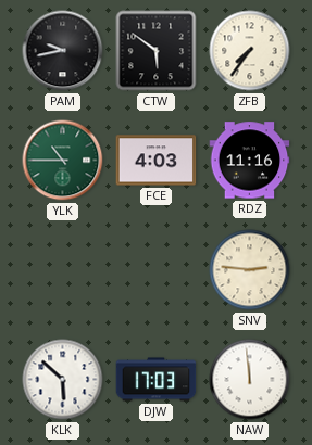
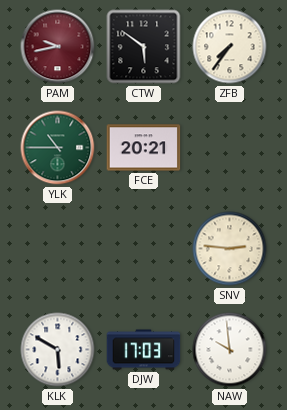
PAM dial: black -> burgundy (58, 47)
FCE: 4:03 -> 20:21 (144, 148)
RDZ: 11:16 -> none (250, 161)
KLK: 5:52 -> 5:50 (58, 350)
NAW: 11:59 -> 9:59 (230, 350)
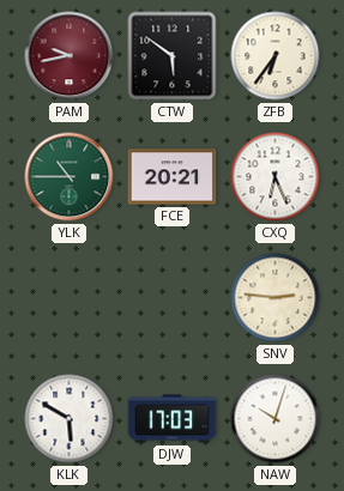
ZFB: 7:36 -> 6:36 (276, 56)
CXQ: none -> 6:26 (276, 177)
NAW: 9:59 -> 10:03 (276, 419)
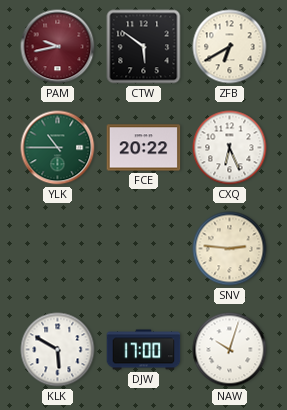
ZFB: 6:36 -> 6:40 (230, 47)
FCE: 20:21 -> 20:22 (144, 148)
DJW: 17:03 -> 17:00 (144, 350)
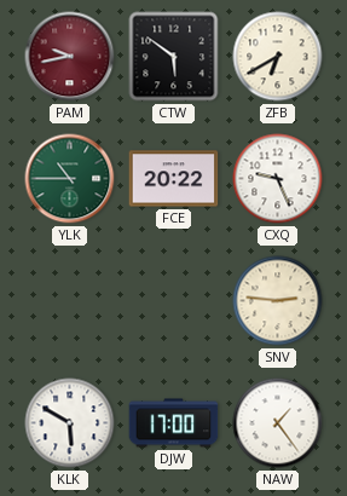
CXQ: 6:26 -> 9:26 (278, 179)
NAW: 10:03 -> 1:24 (278, 423)
